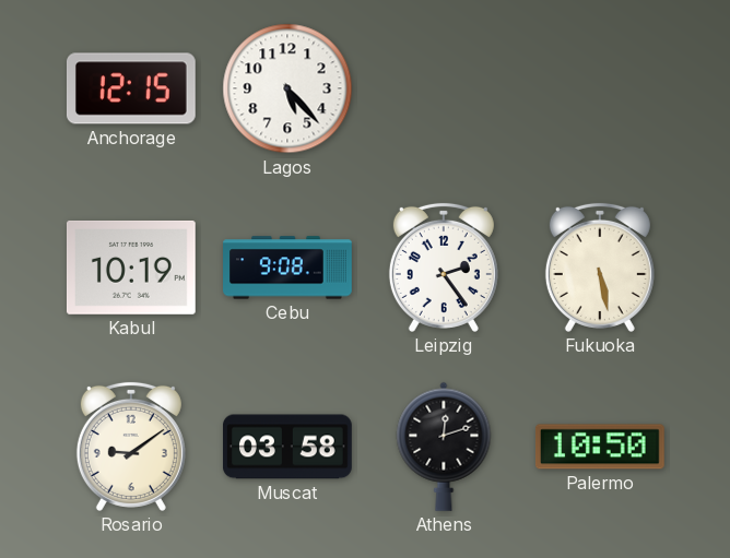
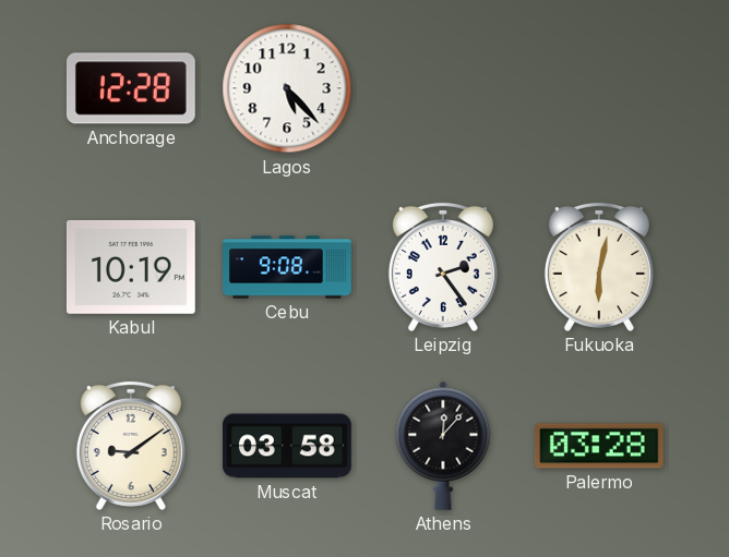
Anchorage: 12:15 -> 12:28 (131, 88)
Fukuoka: 5:28 -> 6:02 (599, 267)
Athens: 12:12 -> 12:07 (443, 446)
Palermo: 10:50 -> 03:28 (599, 446)
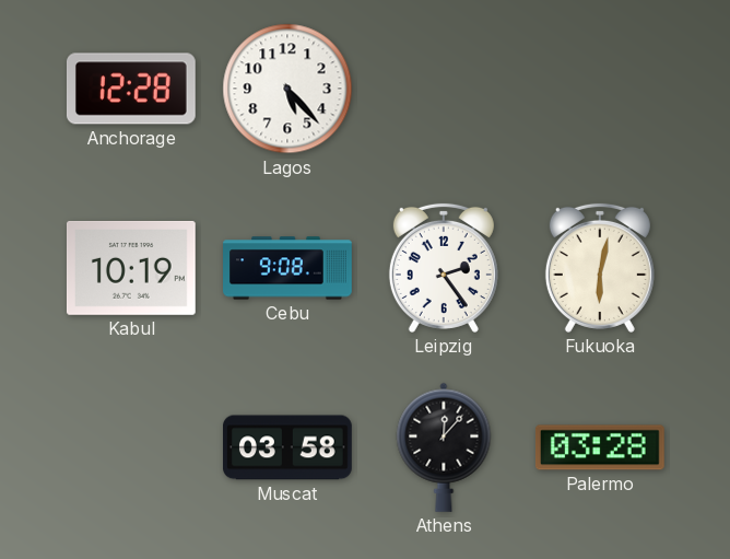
Rosario: 9:09 -> none (131, 446)
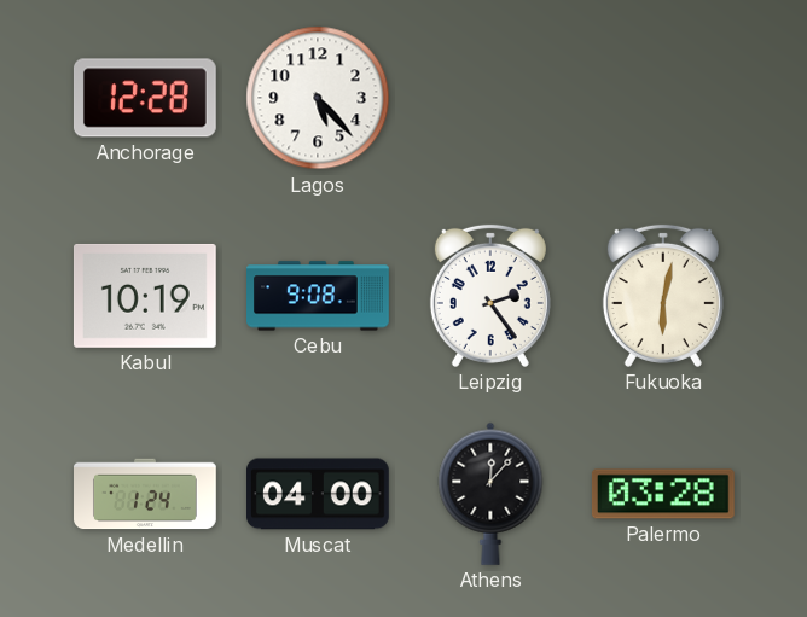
Medellin: none -> 1:24 (146, 494)
Muscat: 03:58 -> 04:00 (319, 494)
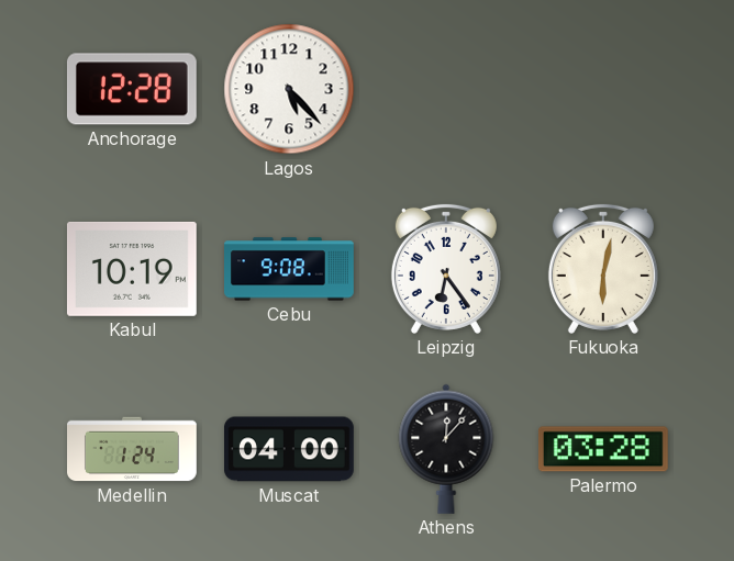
Leipzig: 2:24 -> 6:24 (446, 269)
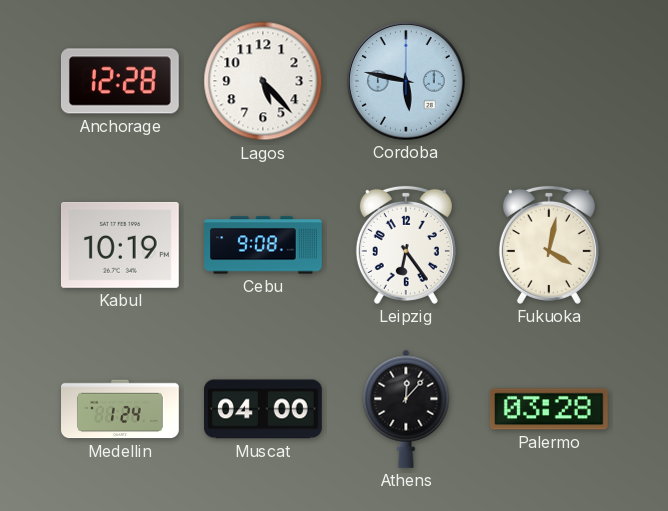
Cordoba: none -> 5:47 (407, 81)
Fukuoka: 6:02 -> 4:02 (549, 245)
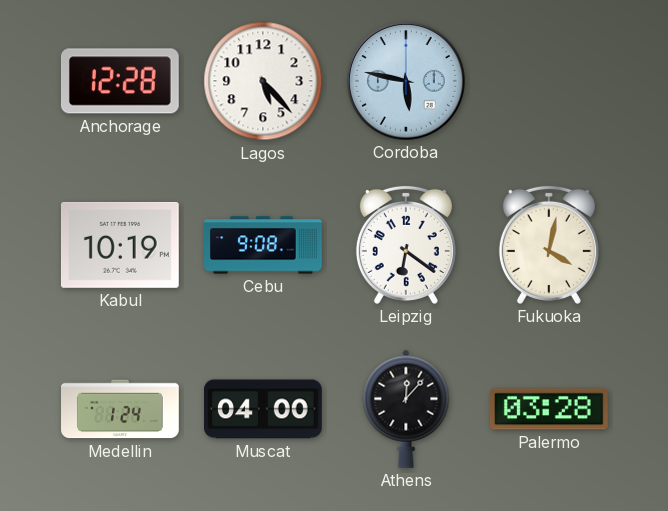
Leipzig: 6:24 -> 6:21 (406, 245)
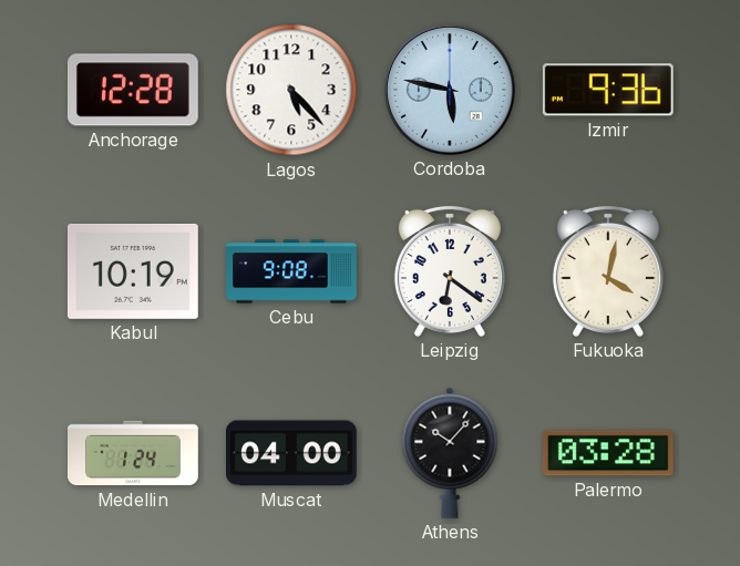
Izmir: none -> 9:36 (608, 90)
Athens: 12:07 -> 10:07 (450, 453)
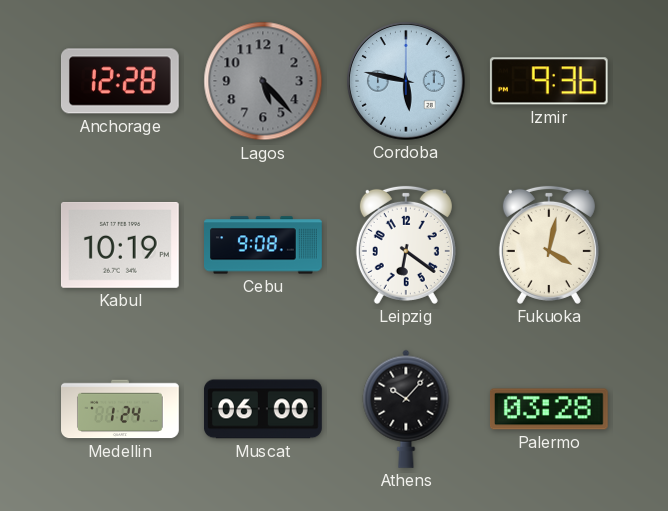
Lagos dial: white -> grey (263, 81)
Muscat: 04:00 -> 06:00 (264, 409)
